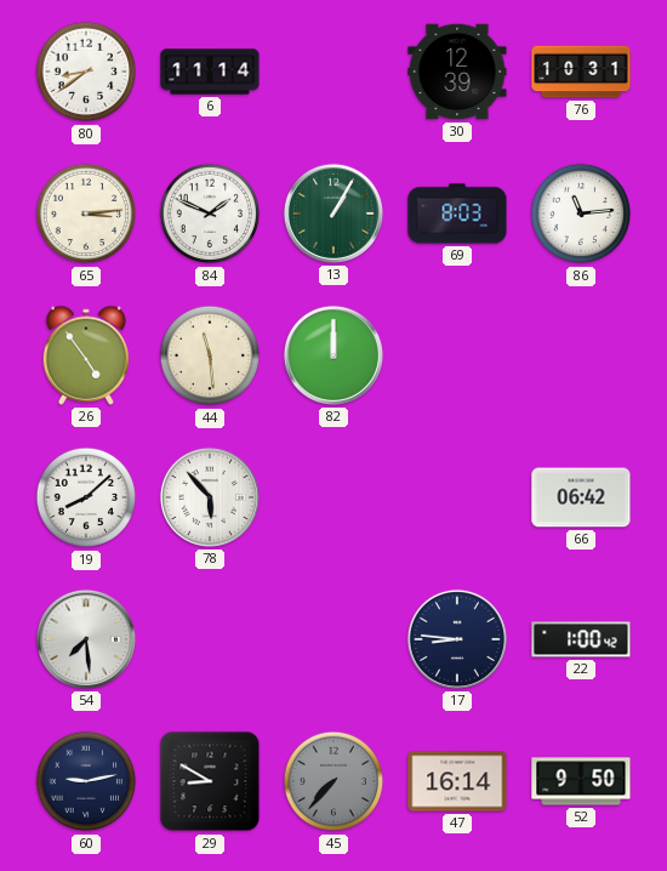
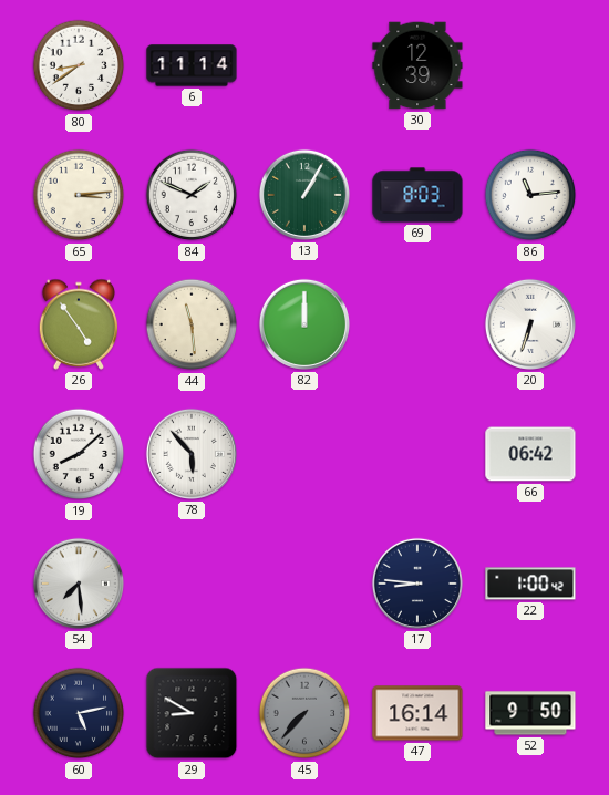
76: 10:31 -> none (581, 72)
20: none -> 6:33 (530, 324)
60: 9:13 -> 5:13 (79, 713)
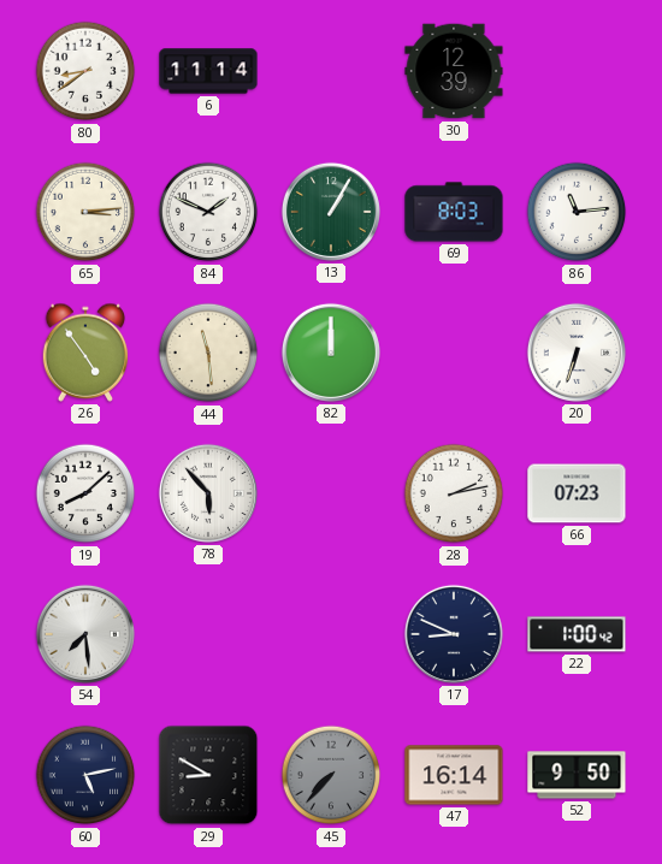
28: none -> 2:13 (454, 493)
66: 06:42 -> 07:23 (577, 493)
17: 8:46 -> 8:49 (454, 634)
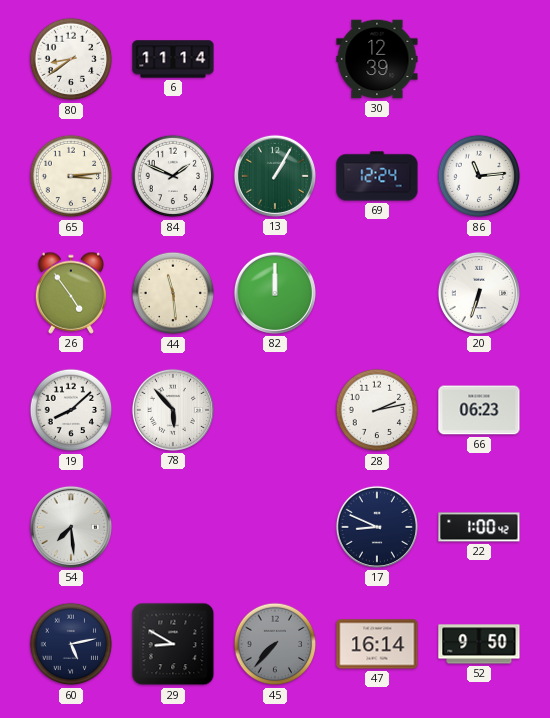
69: 8:03 -> 12:24 (377, 176)
66: 07:23 -> 06:23 (479, 410)
